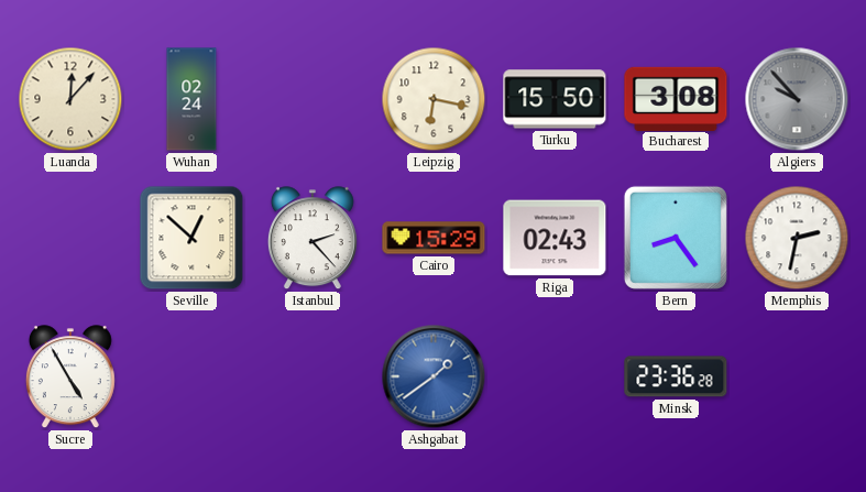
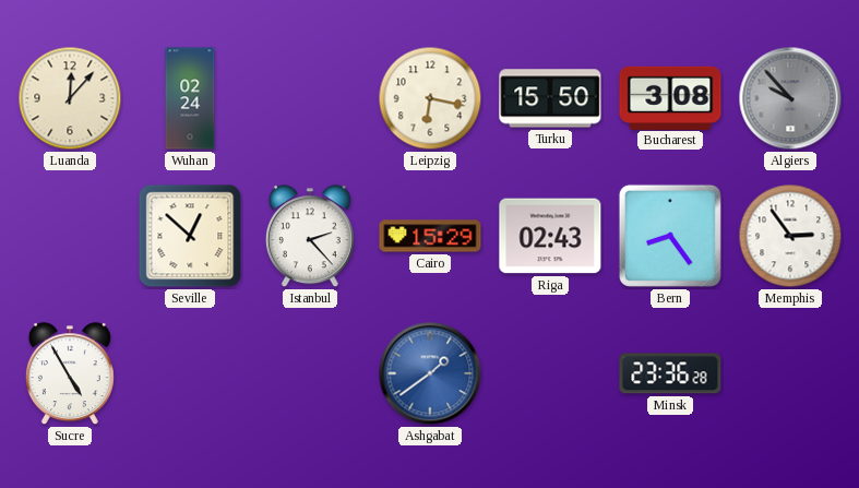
Memphis: 2:32 -> 2:54 (790, 236)
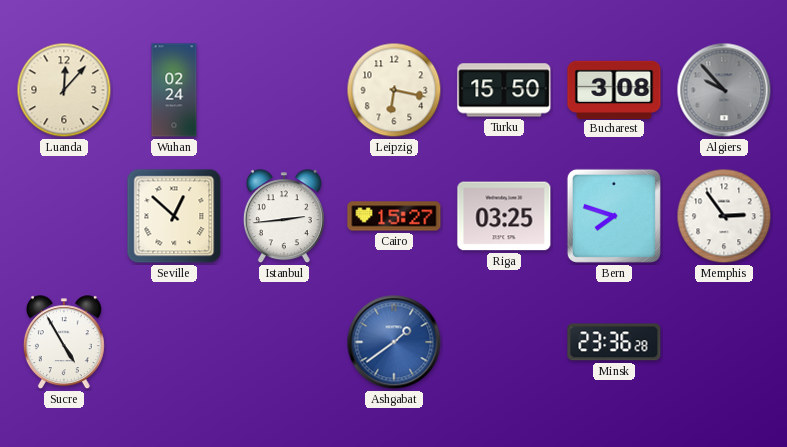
Istanbul: 2:23 -> 2:44 (284, 217)
Cairo: 15:29 -> 15:27 (394, 216)
Riga: 02:43 -> 03:25 (504, 216)
Bern: 8:24 -> 7:48 (614, 216)
